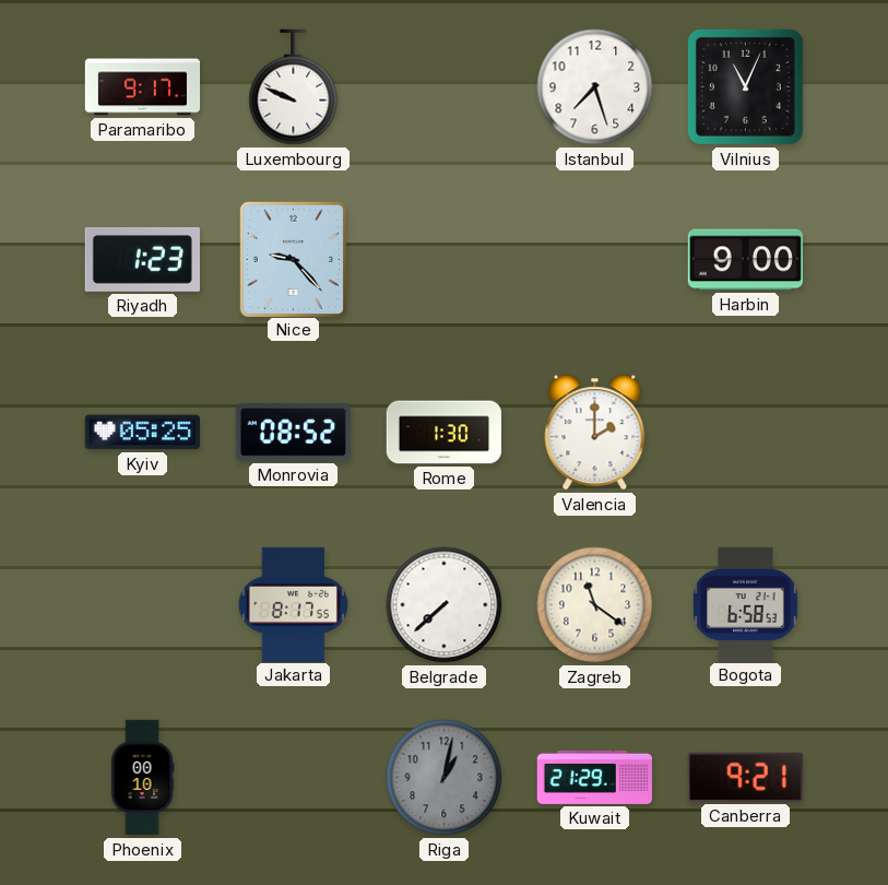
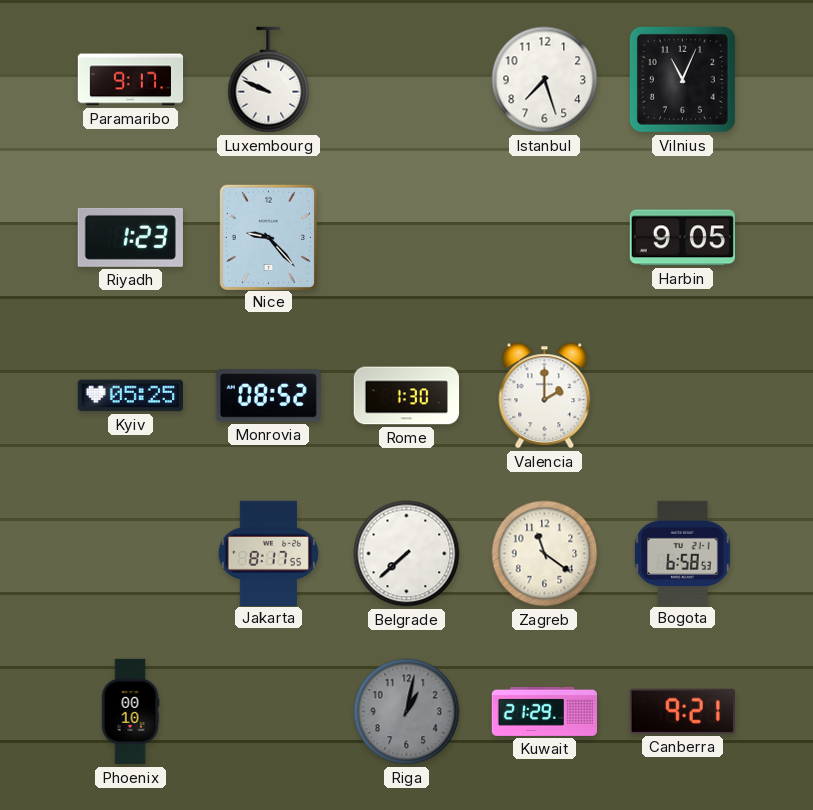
Harbin: 9:00 -> 9:05 (682, 238)
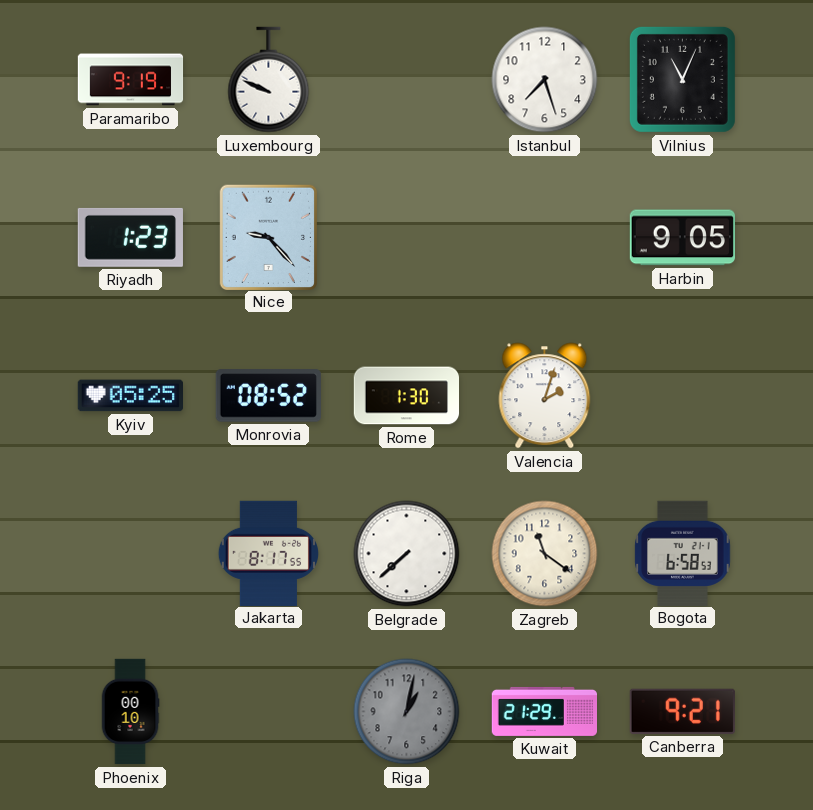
Paramaribo: 9:17 -> 9:19 (131, 80)
Valencia: 2:00 -> 2:03 (545, 396)
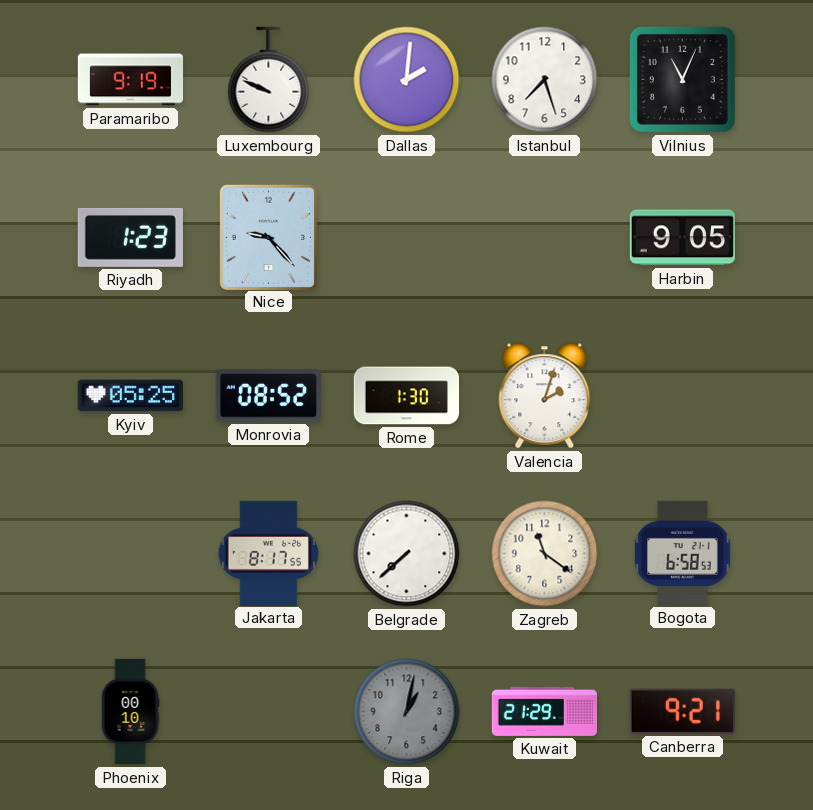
Dallas: none -> 2:01 (407, 80)
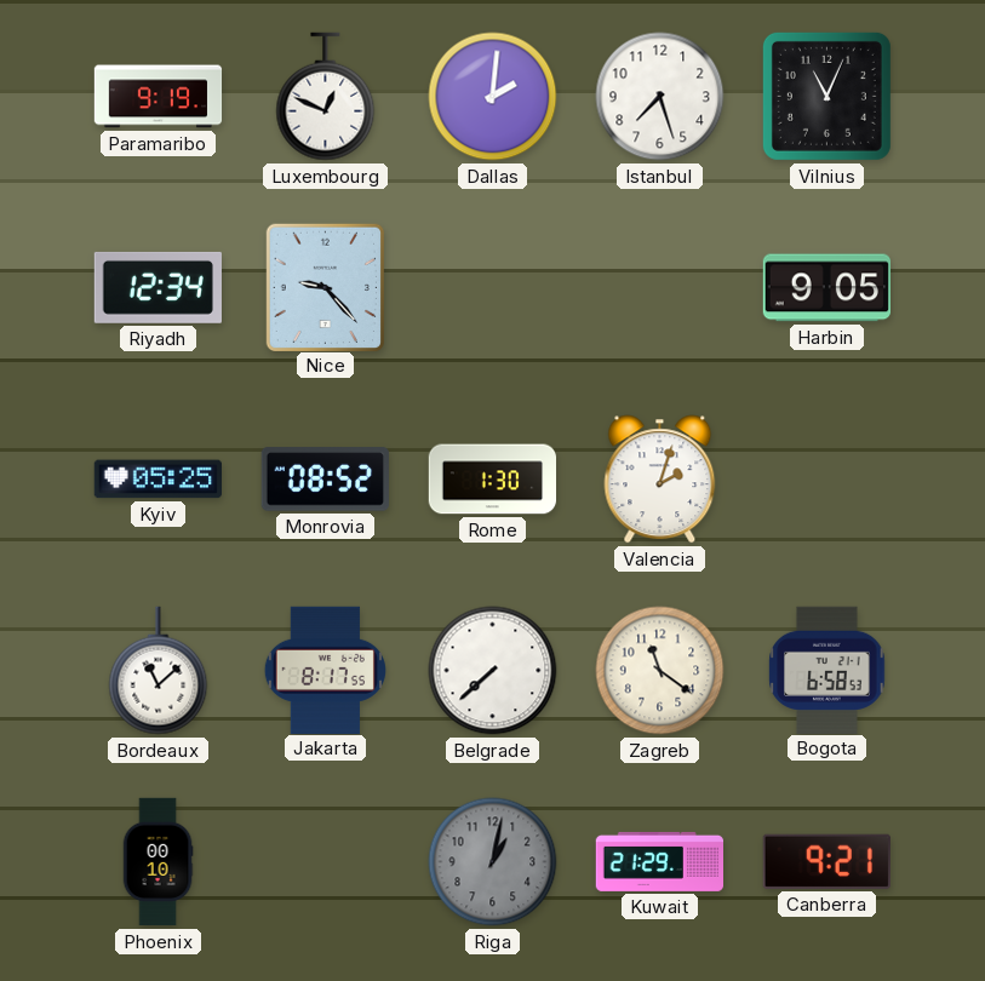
Luxembourg: 9:49 -> 12:49 (326, 97)
Riyadh: 1:23 -> 12:34 (158, 287)
Bordeaux: none -> 11:08 (159, 671)
